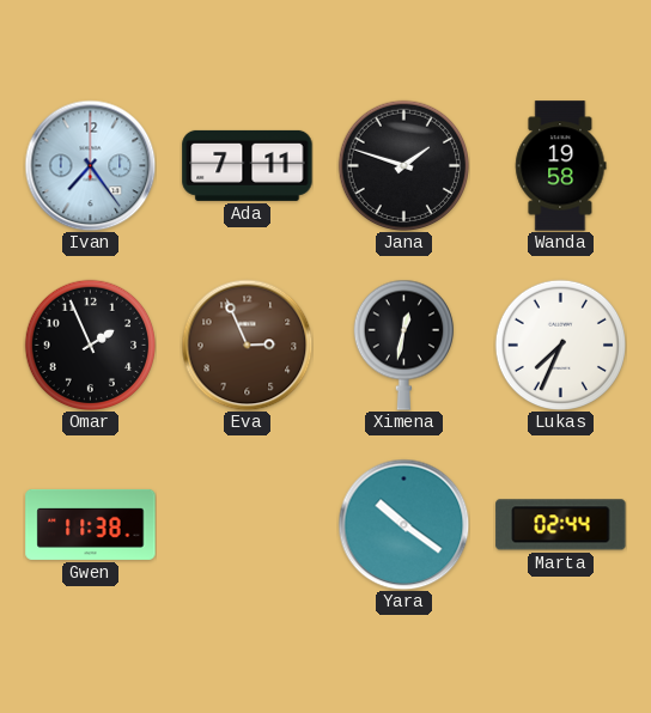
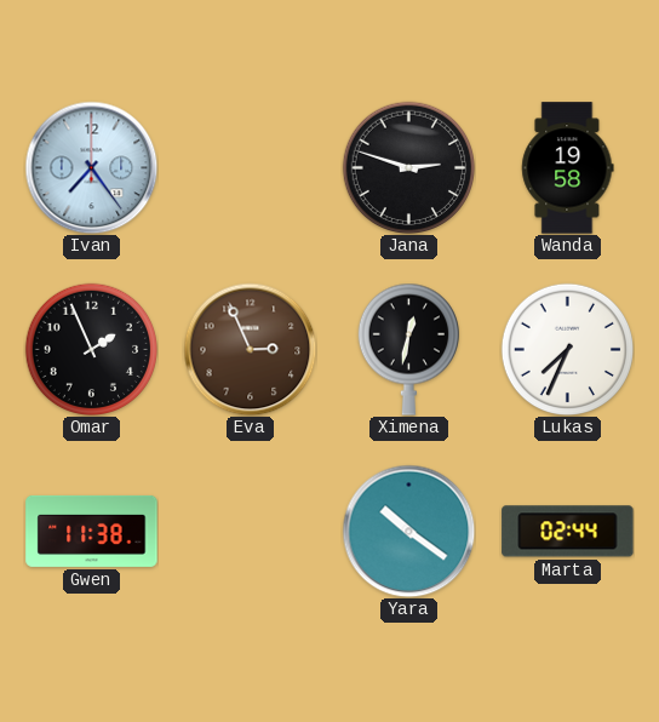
Ada: 7:11 -> none (248, 165)
Jana: 1:48 -> 2:48 (408, 167)
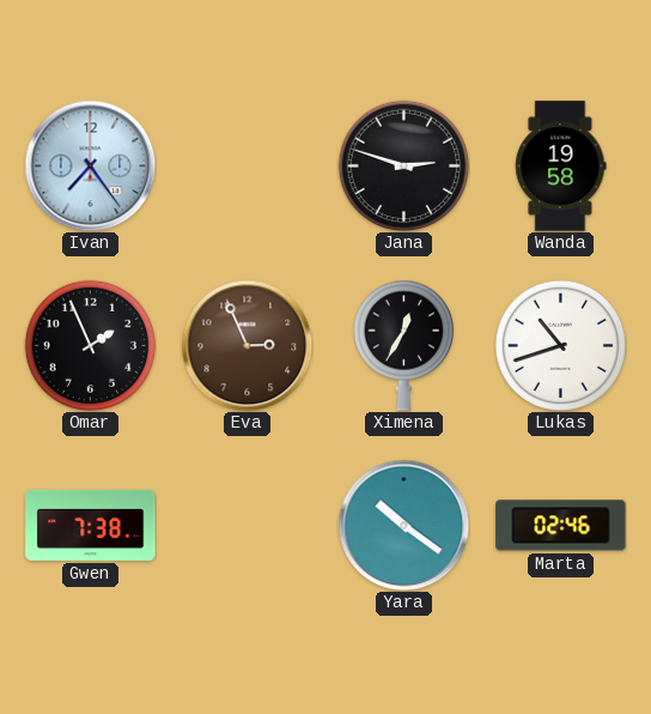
Ximena: 12:32 -> 12:35 (403, 345)
Lukas: 7:34 -> 10:42 (560, 345)
Gwen: 11:38 -> 7:38 (91, 525)
Marta: 02:44 -> 02:46 (561, 526)
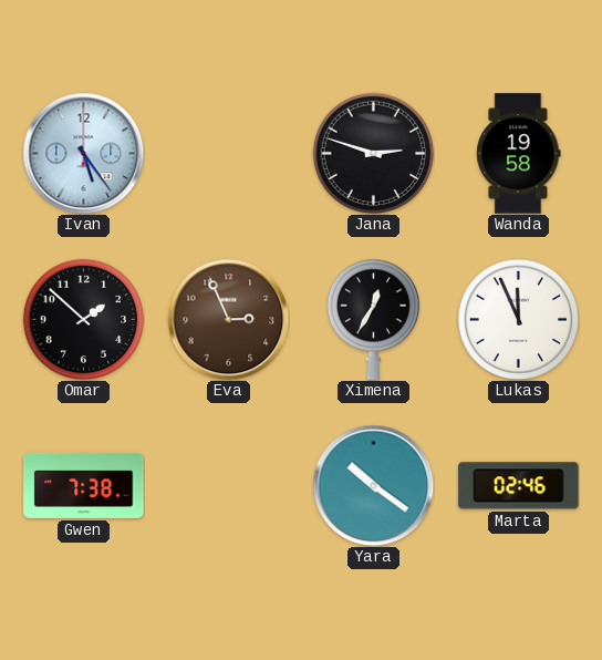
Ivan: 7:24 -> 5:24 (83, 153)
Omar: 1:56 -> 1:52 (83, 319)
Lukas: 10:42 -> 11:56 (518, 319)
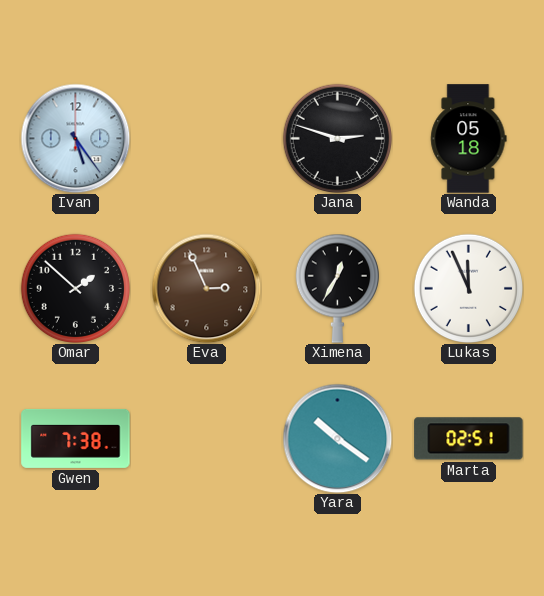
Wanda: 19:58 -> 05:18 (469, 139)
Marta: 02:46 -> 02:51 (469, 439)
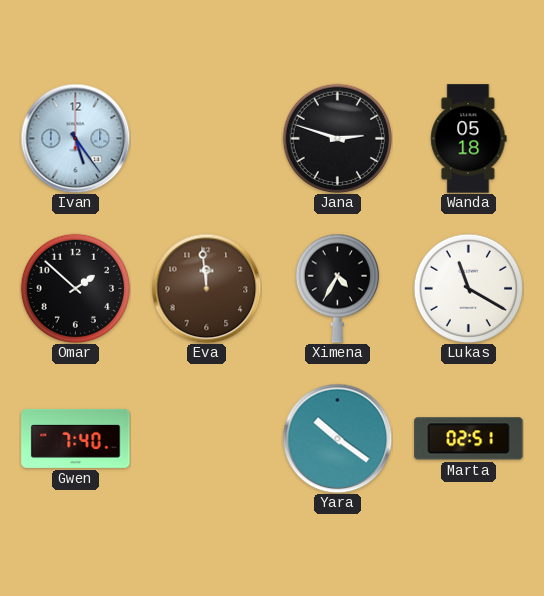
Eva: 2:56 -> 11:59 (206, 288)
Ximena: 12:35 -> 4:35 (337, 288)
Lukas: 11:56 -> 11:20 (468, 288)
Gwen: 7:38 -> 7:40 (76, 438)
